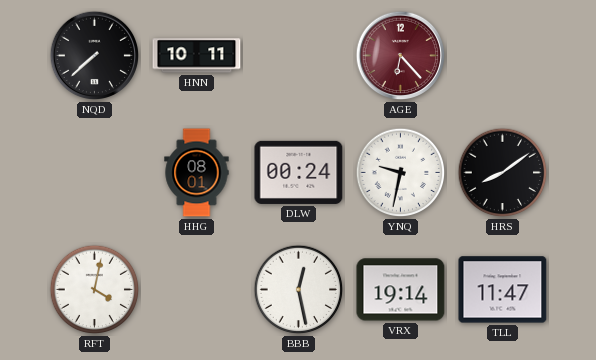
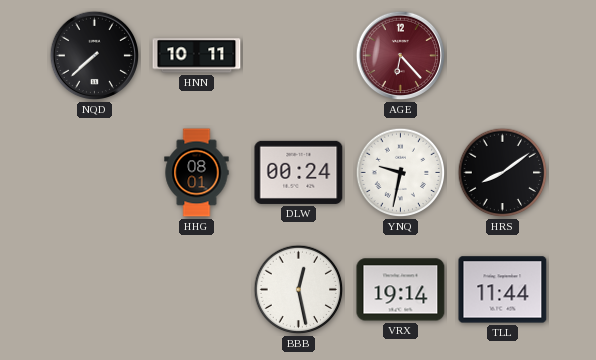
RFT: 4:02 -> none (95, 290)
TLL: 11:47 -> 11:44 (503, 290)
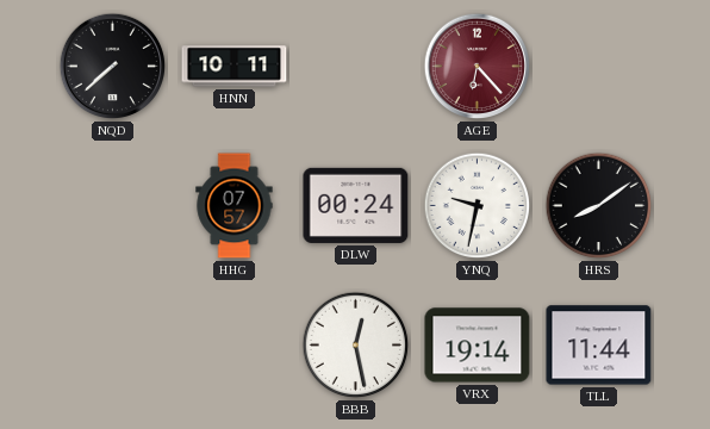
HHG: 08:01 -> 07:57 (235, 206)
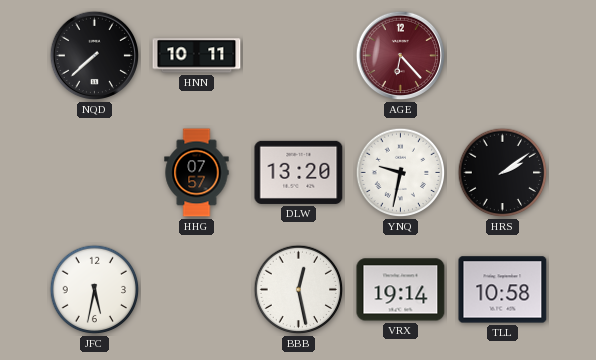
DLW: 00:24 -> 13:20 (299, 172)
HRS: 8:09 -> 2:09 (503, 173)
JFC: none -> 5:32 (95, 290)
TLL: 11:44 -> 10:58 (503, 290)
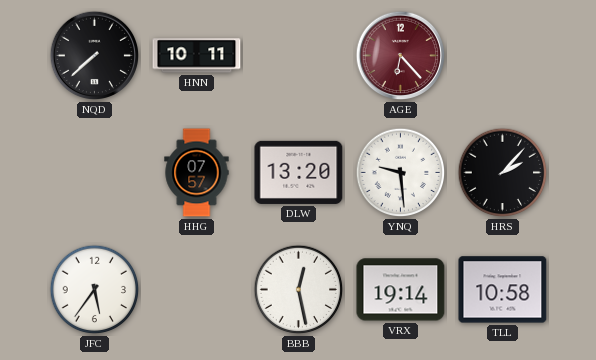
YNQ: 9:32 -> 9:29 (401, 173)
HRS: 2:09 -> 2:07 (503, 173)
JFC: 5:32 -> 5:36 (95, 290)
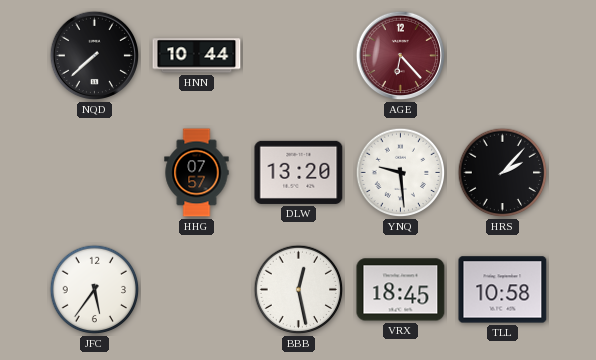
HNN: 10:11 -> 10:44 (197, 56)
VRX: 19:14 -> 18:45 (401, 290)
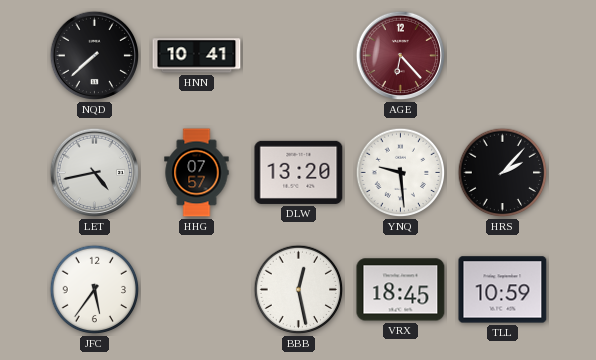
HNN: 10:44 -> 10:41 (197, 56)
LET: none -> 4:43 (95, 173)
TLL: 10:58 -> 10:59 (503, 290)
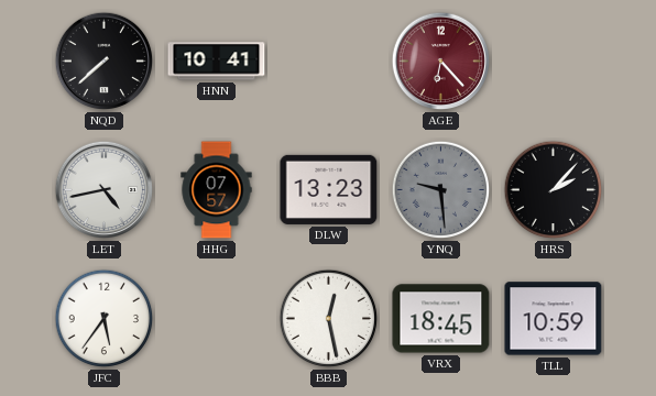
DLW: 13:20 -> 13:23 (329, 189)
YNQ dial: white -> grey (441, 190)
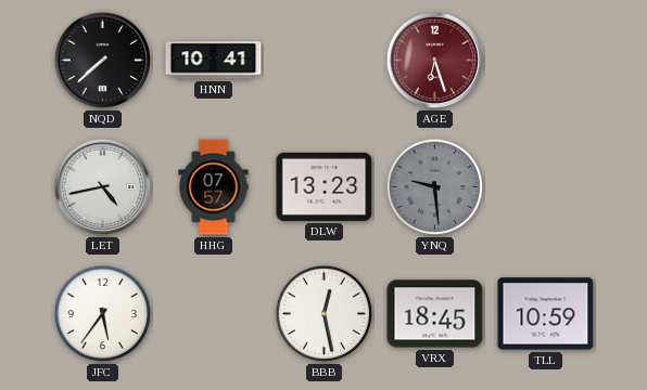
AGE: 6:23 -> 6:27 (435, 61)
HRS: 2:07 -> none (554, 190)
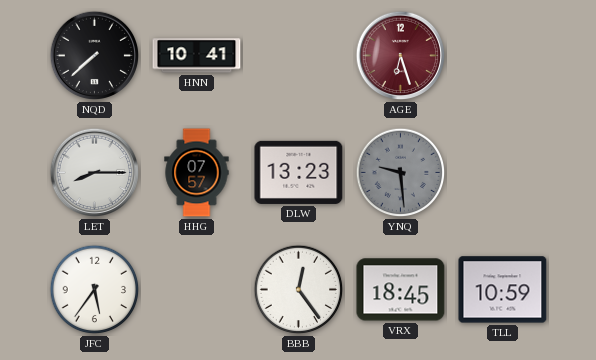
LET: 4:43 -> 8:15 (95, 173)
BBB: 12:28 -> 12:24 (299, 290)
